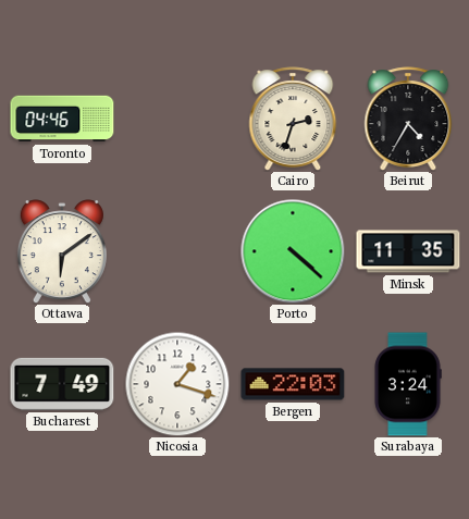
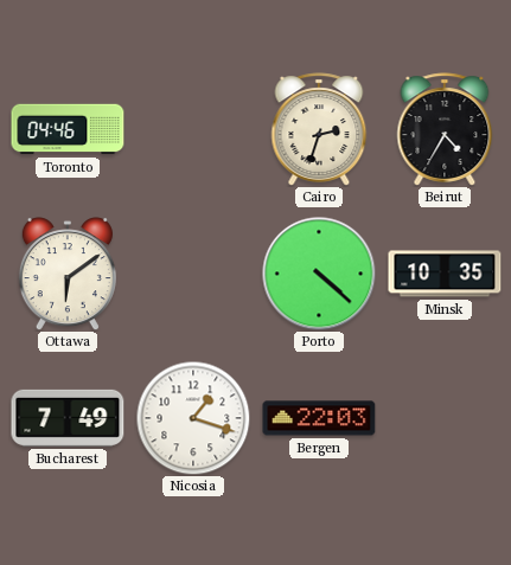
Minsk: 11:35 -> 10:35 (445, 274)
Surabaya: 3:24 -> none (408, 384)
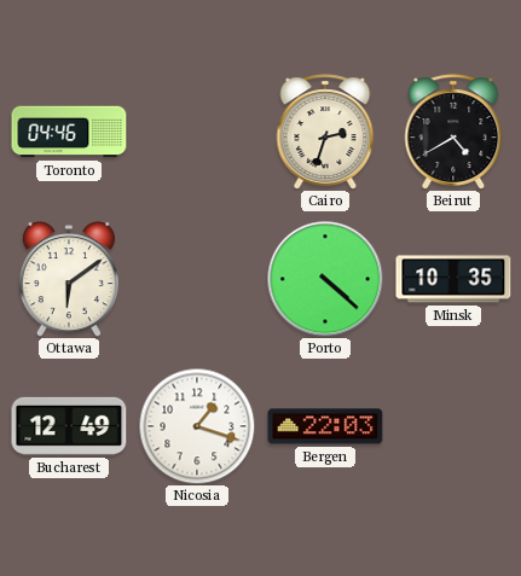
Beirut: 4:35 -> 4:40 (453, 132)
Bucharest: 7:49 -> 12:49 (69, 426)
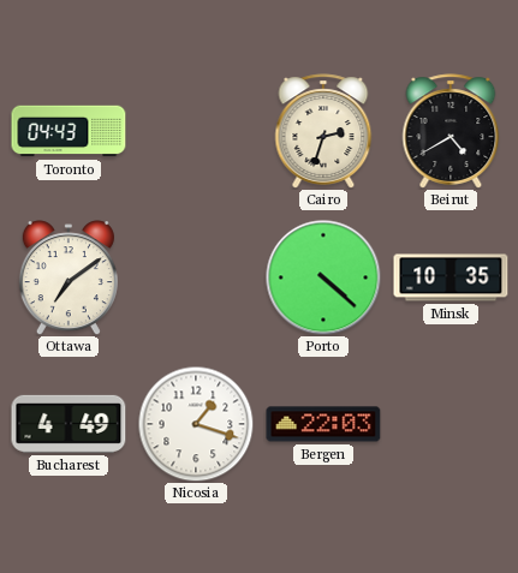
Toronto: 04:46 -> 04:43 (69, 131)
Ottawa: 6:09 -> 7:09 (69, 277)
Bucharest: 12:49 -> 4:49 (69, 424)
